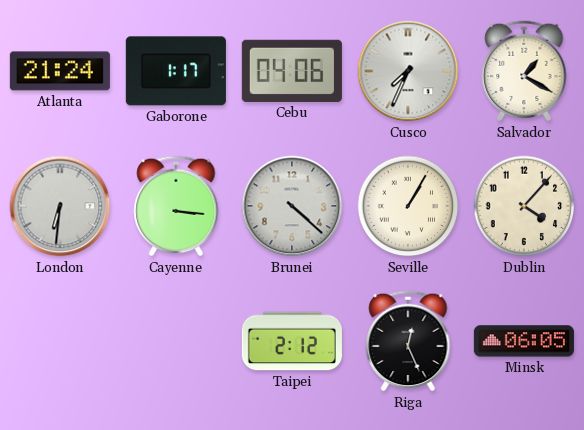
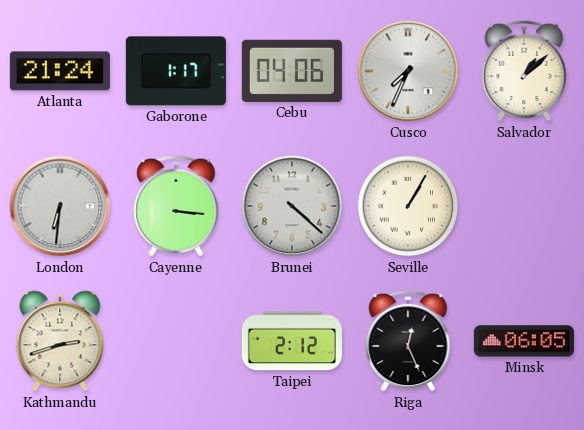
Salvador: 1:20 -> 1:08 (524, 71)
Dublin: 4:07 -> none (524, 206)
Kathmandu: none -> 2:42 (60, 341)
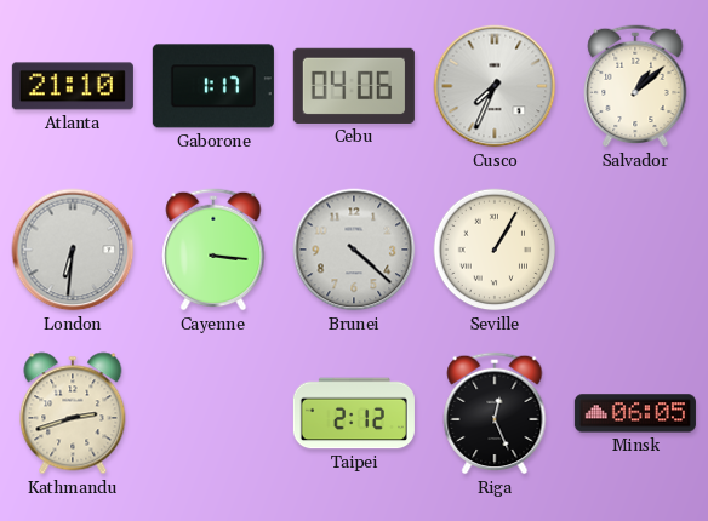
Atlanta: 21:24 -> 21:10 (73, 86)
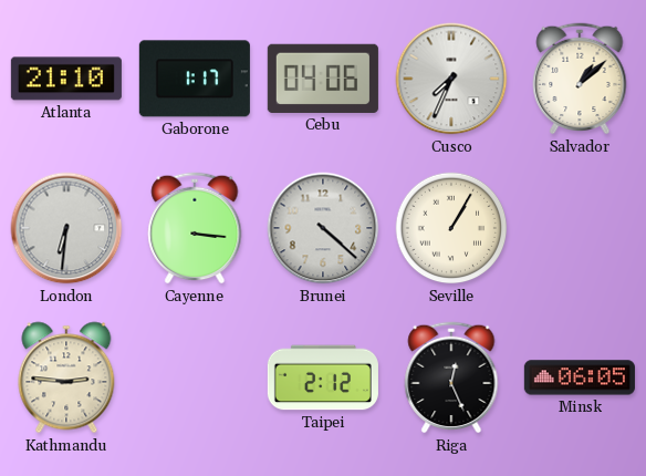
Kathmandu: 2:42 -> 2:46 (66, 377)
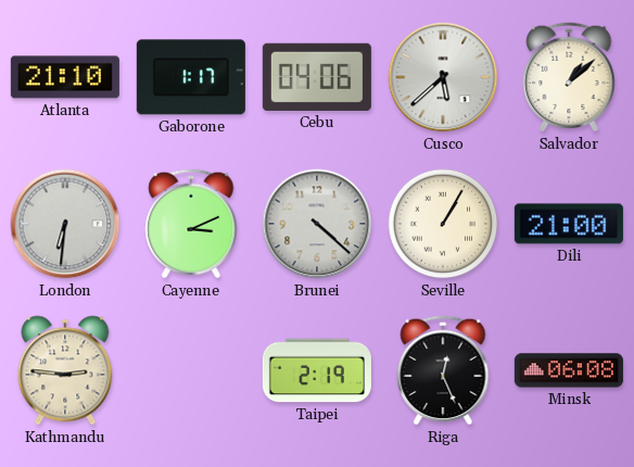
Cusco: 7:34 -> 5:38 (443, 77)
Cayenne: 3:16 -> 3:11 (191, 224)
Dili: none -> 21:00 (569, 224)
Taipei: 2:12 -> 2:19 (317, 370)
Minsk: 06:05 -> 06:08 (569, 370)
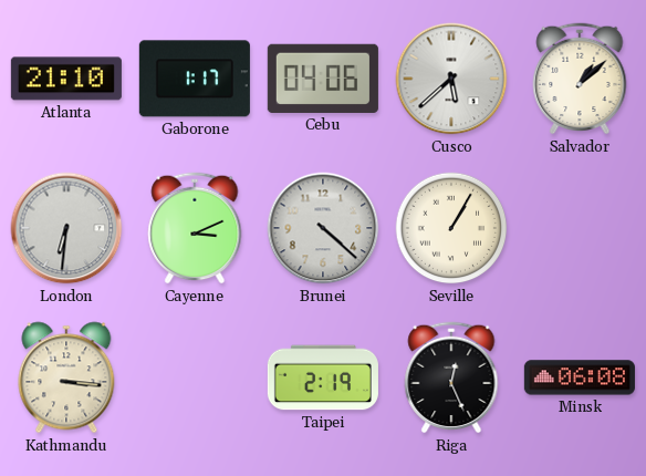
Dili: 21:00 -> none (569, 224)
Kathmandu: 2:46 -> 3:16 (66, 377)
